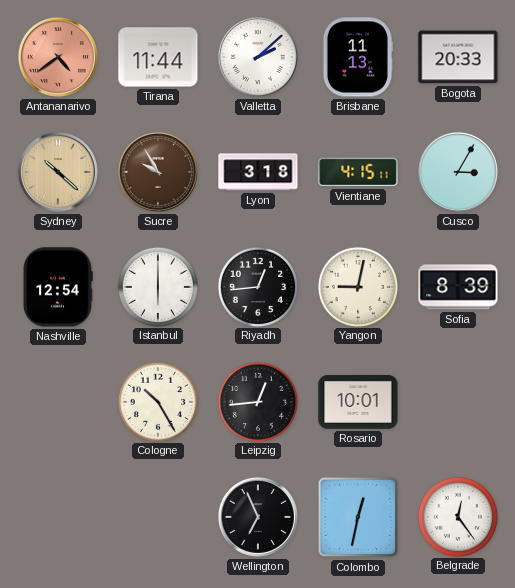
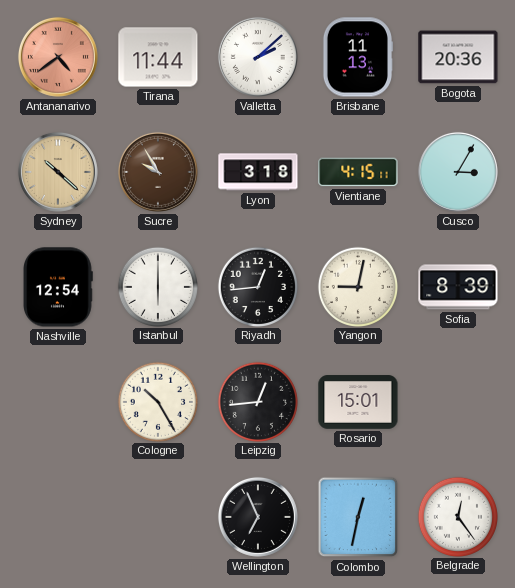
Bogota: 20:33 -> 20:36 (458, 57)
Rosario: 10:01 -> 15:01 (358, 402)
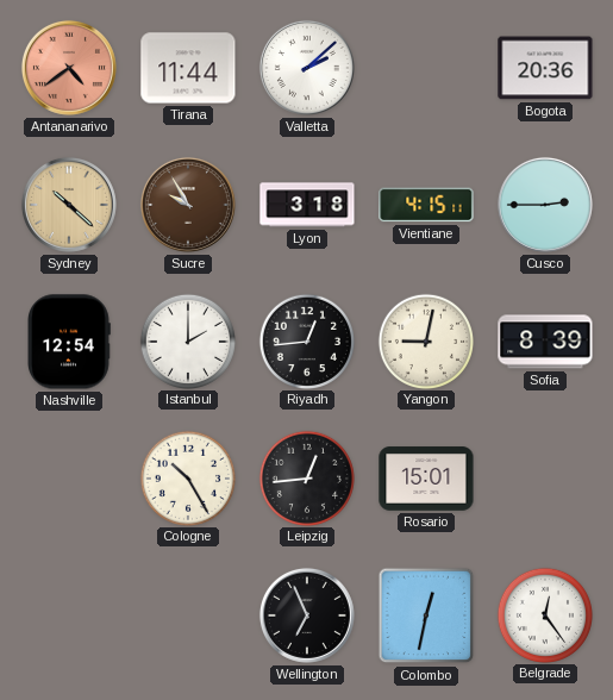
Brisbane: 11:13 -> none (357, 57)
Cusco: 3:05 -> 2:45 (545, 205)
Istanbul: 6:00 -> 2:00 (187, 340)
